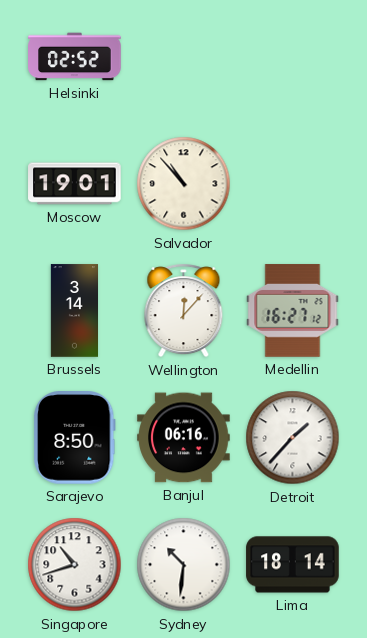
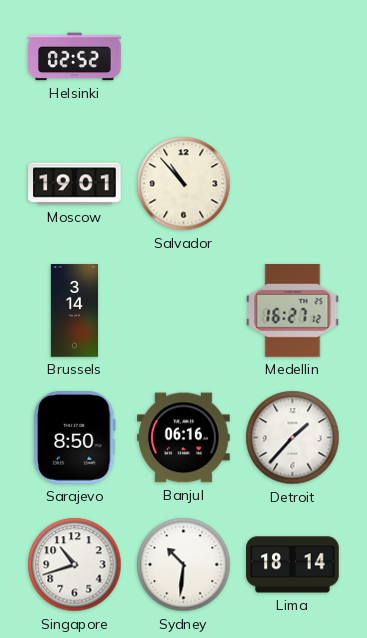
Wellington: 12:07 -> none (184, 311)
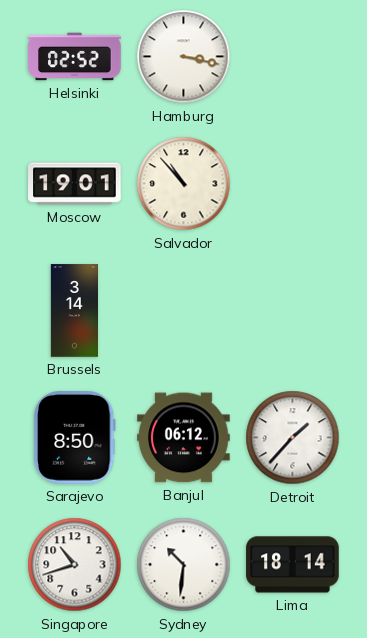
Hamburg: none -> 3:17 (184, 57)
Medellin: 16:27 -> none (293, 311)
Banjul: 06:16 -> 06:12 (184, 438)
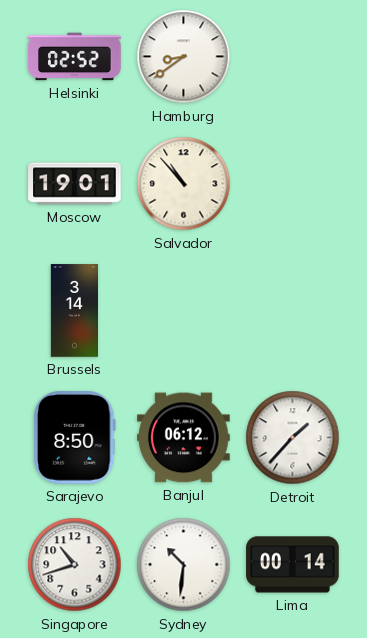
Hamburg: 3:17 -> 8:39 (184, 57)
Lima: 18:14 -> 00:14 (293, 565)
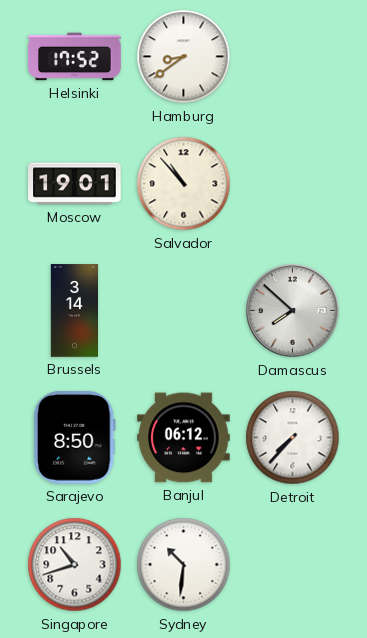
Helsinki: 02:52 -> 17:52 (75, 57)
Damascus: none -> 7:52 (293, 311)
Detroit: 1:37 -> 7:37 (293, 438)
Lima: 00:14 -> none (293, 565)
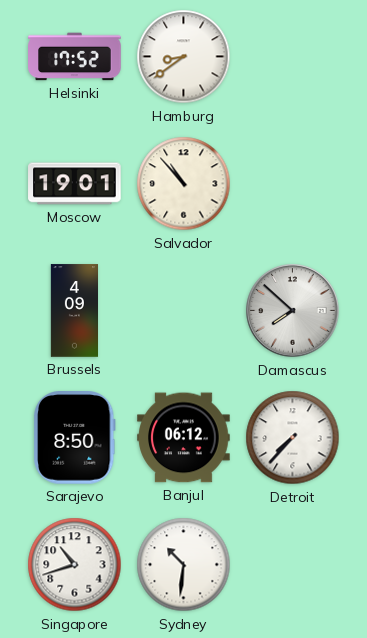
Brussels: 3:14 -> 4:09 (74, 311)
